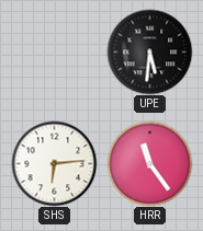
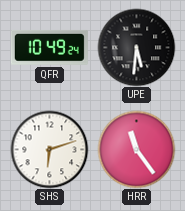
QFR: none -> 10:49 (49, 47)
SHS: 6:14 -> 6:12 (49, 149)
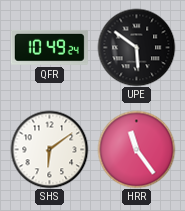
UPE: 5:31 -> 5:51 (136, 47)
SHS: 6:12 -> 6:09 (49, 149)
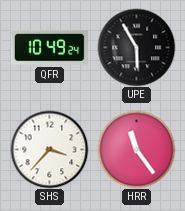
UPE: 5:51 -> 5:55 (136, 47)
SHS: 6:09 -> 3:37 (49, 149)
